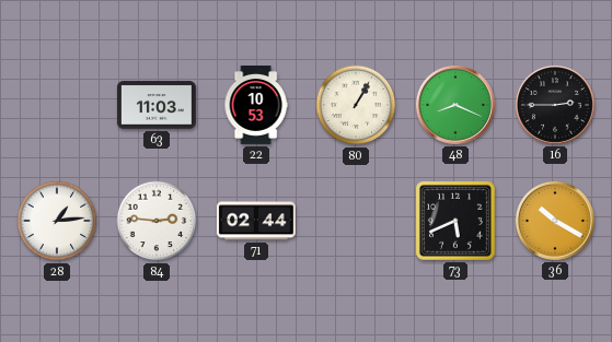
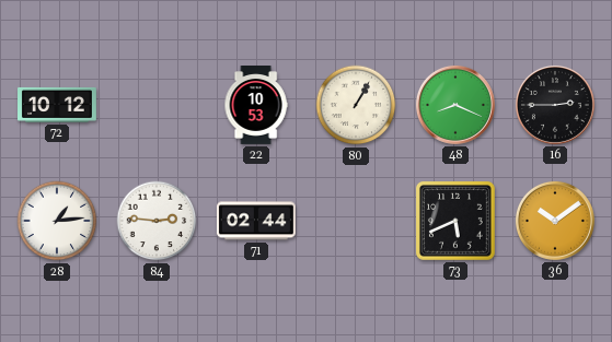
72: none -> 10:12 (58, 105)
63: 11:03 -> none (157, 105)
36: 10:20 -> 10:09 (555, 221)
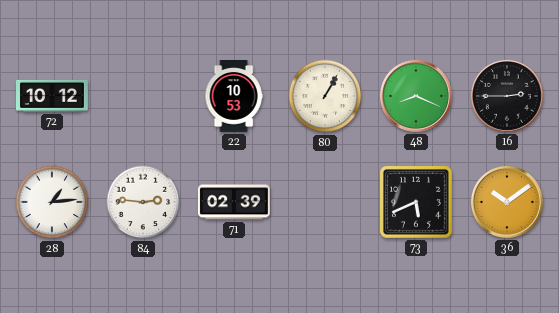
71: 02:44 -> 02:39 (234, 202)
